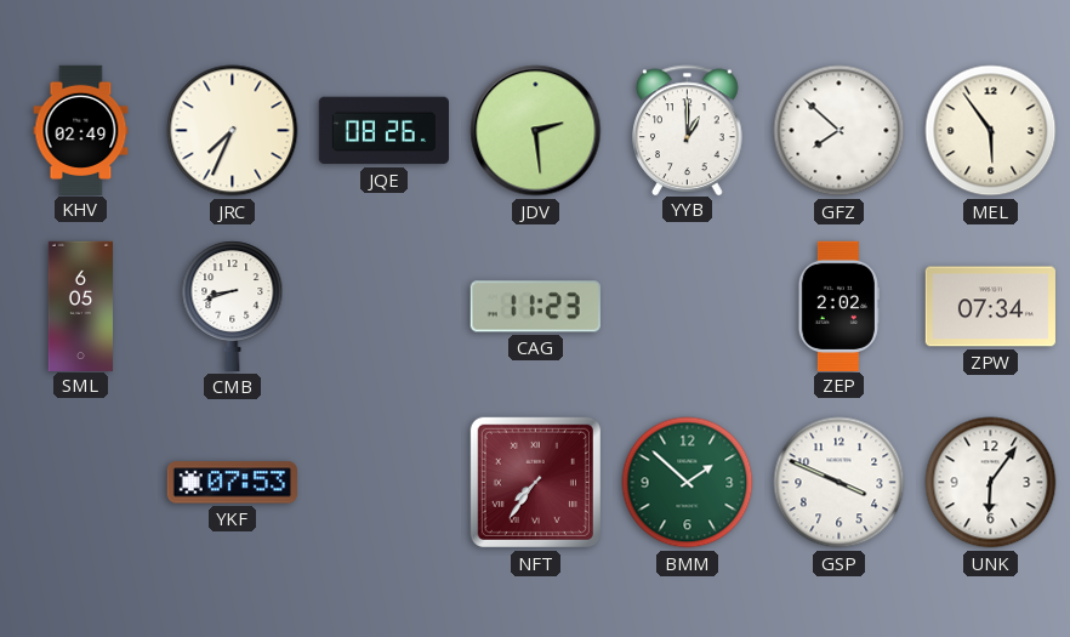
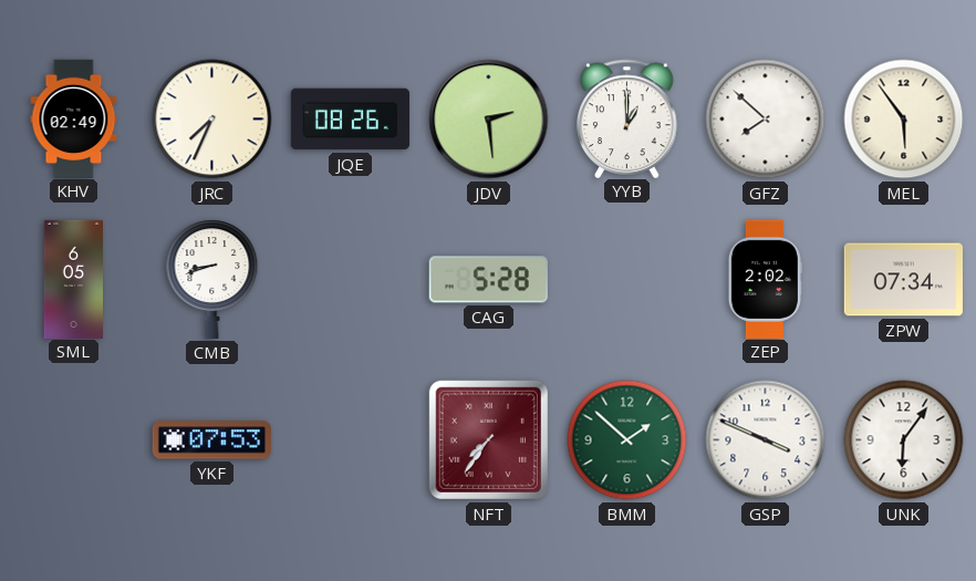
CAG: 11:23 -> 5:28 (488, 280)
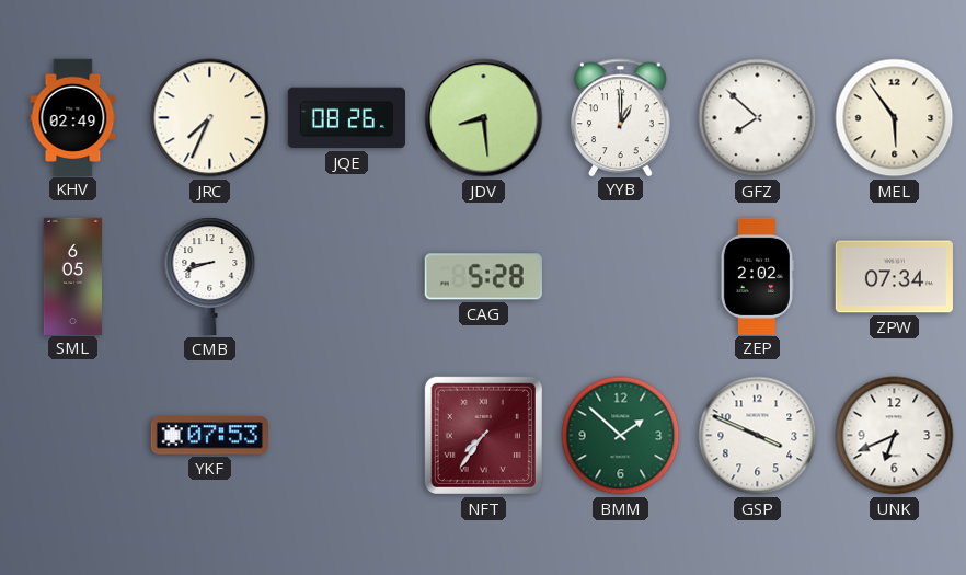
JDV: 2:29 -> 8:29 (484, 118)
UNK: 6:06 -> 6:41 (895, 436)
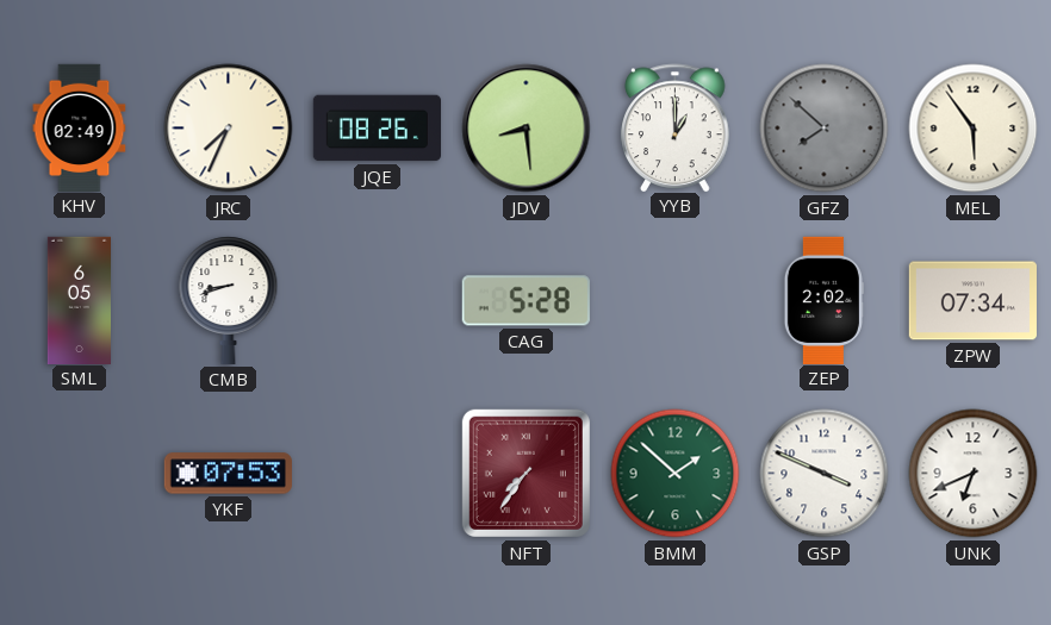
GFZ dial: white -> grey (825, 129)
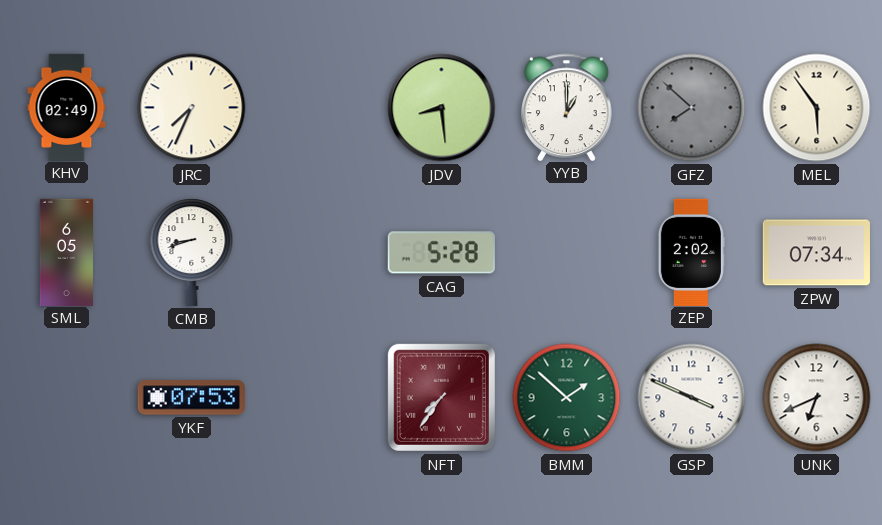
JQE: 08:26 -> none (377, 129)
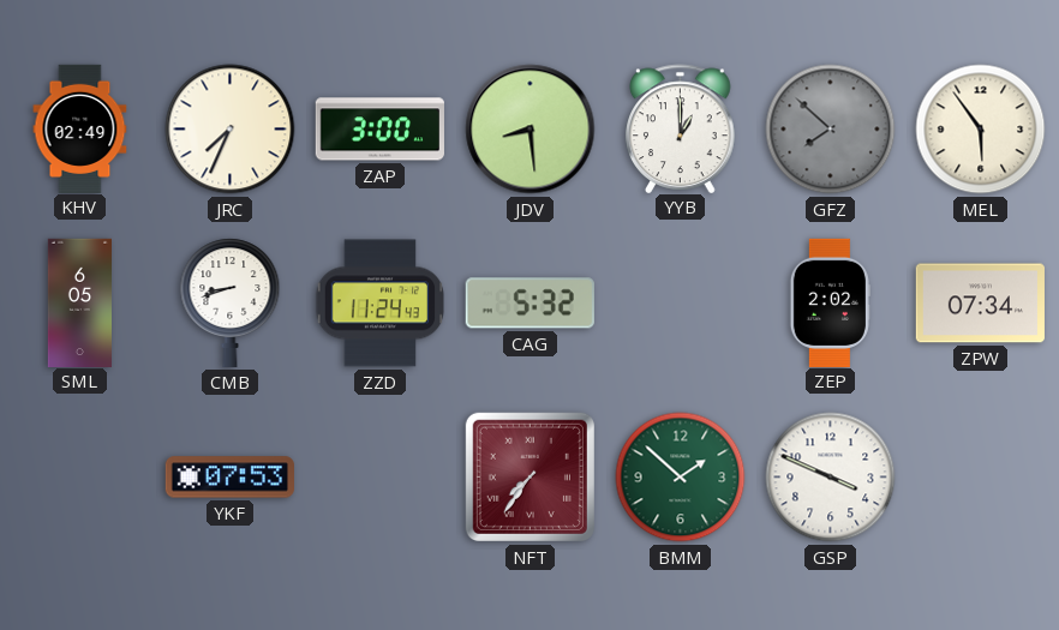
ZAP: none -> 3:00 (379, 130)
ZZD: none -> 11:24 (379, 304)
CAG: 5:28 -> 5:32 (529, 304)
UNK: 6:41 -> none (817, 398)
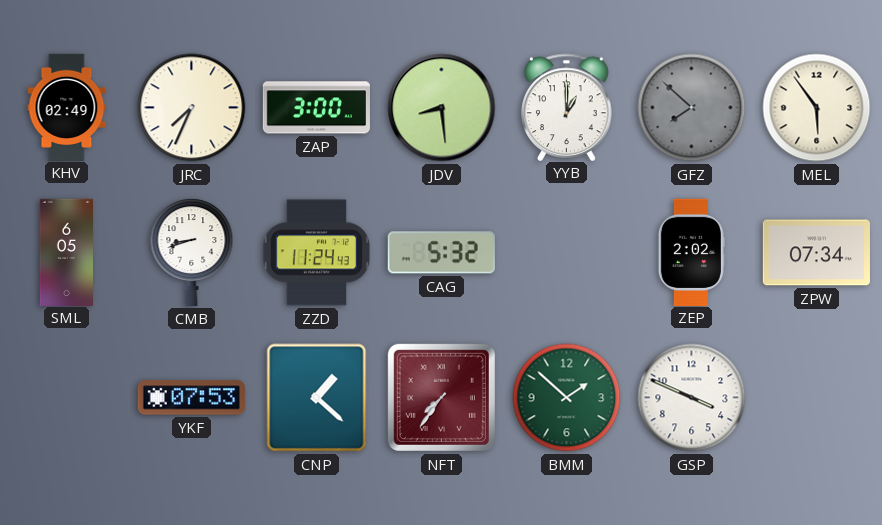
CNP: none -> 1:22 (317, 398)
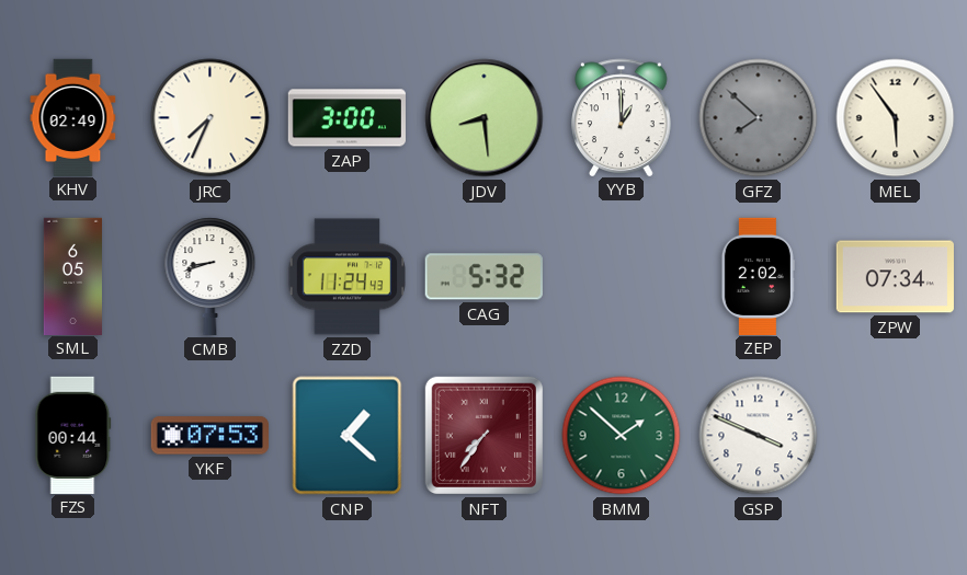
FZS: none -> 00:44 (73, 435)
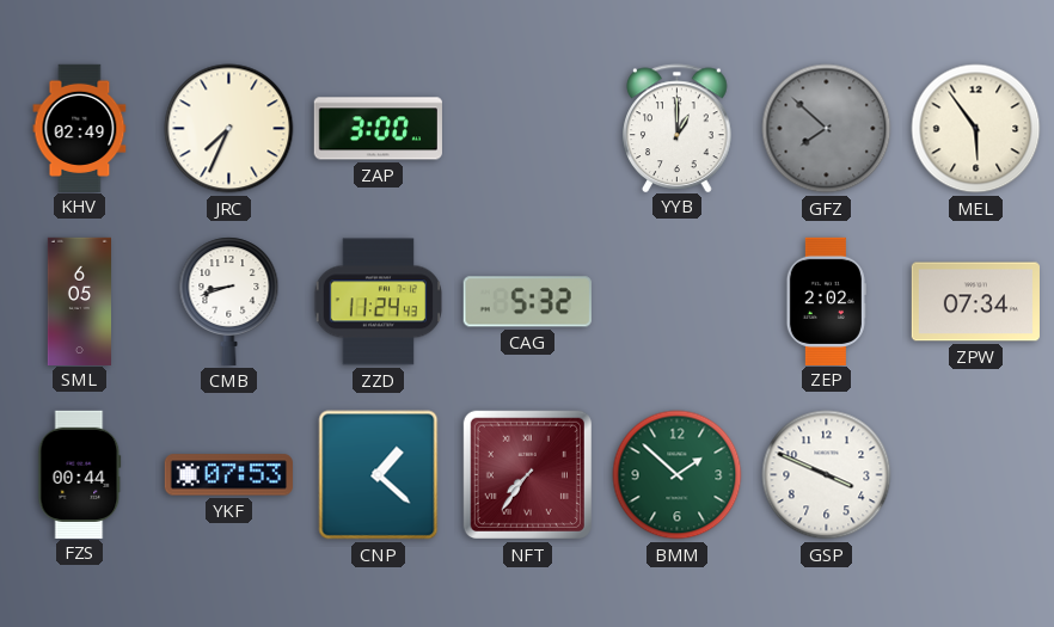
JDV: 8:29 -> none (485, 118)
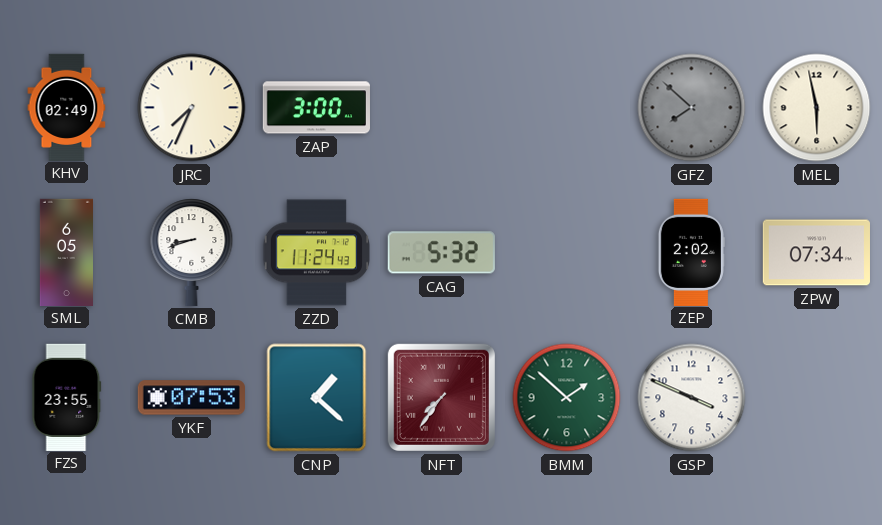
YYB: 1:00 -> none (678, 128)
MEL: 5:54 -> 5:58 (817, 108)
FZS: 00:44 -> 23:55 (67, 397)
